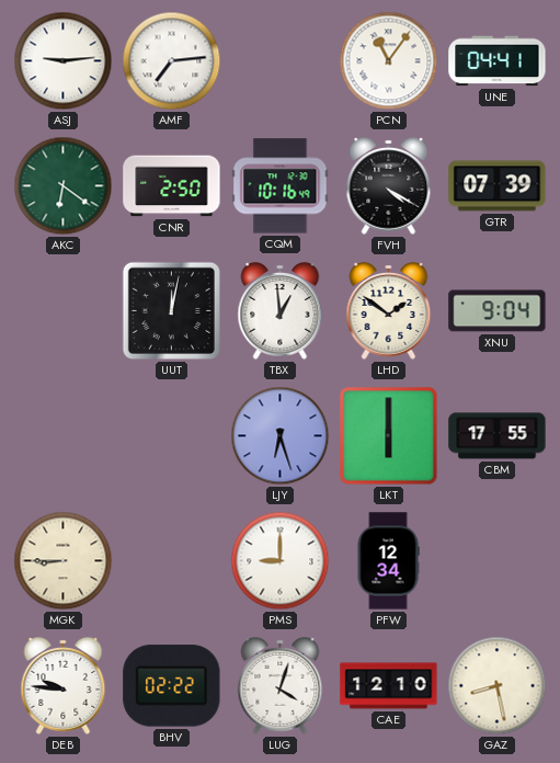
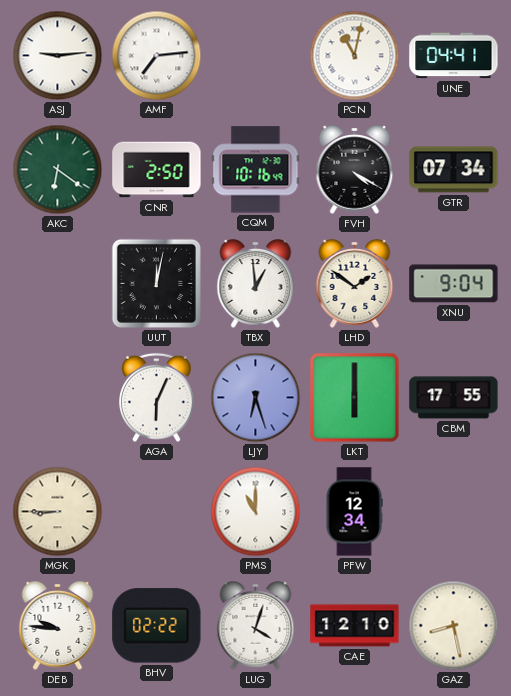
PCN: 11:06 -> 11:02 (355, 56)
GTR: 07:39 -> 07:34 (454, 170)
AGA: none -> 6:04 (157, 398)
PMS: 9:00 -> 11:00 (256, 512)
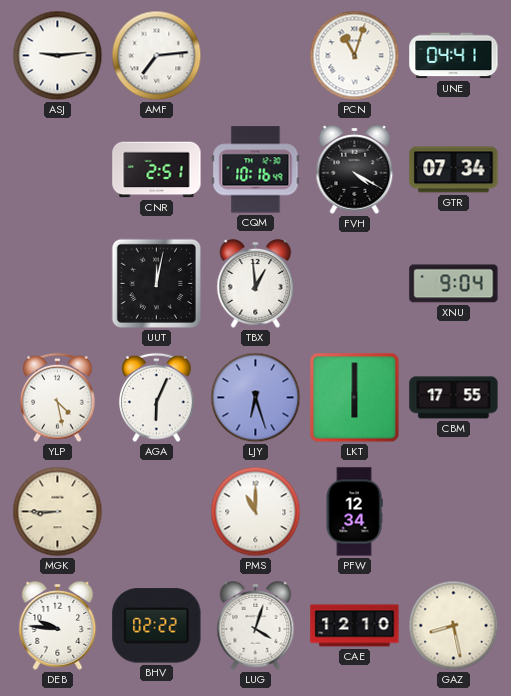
PCN: 11:02 -> 11:03 (355, 56)
AKC: 6:21 -> none (58, 170)
CNR: 2:50 -> 2:51 (157, 170)
LHD: 1:51 -> none (355, 284)
YLP: none -> 4:28 (58, 398)
